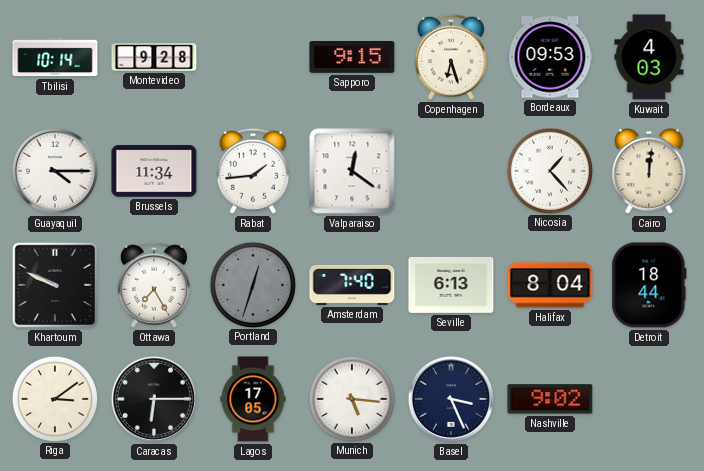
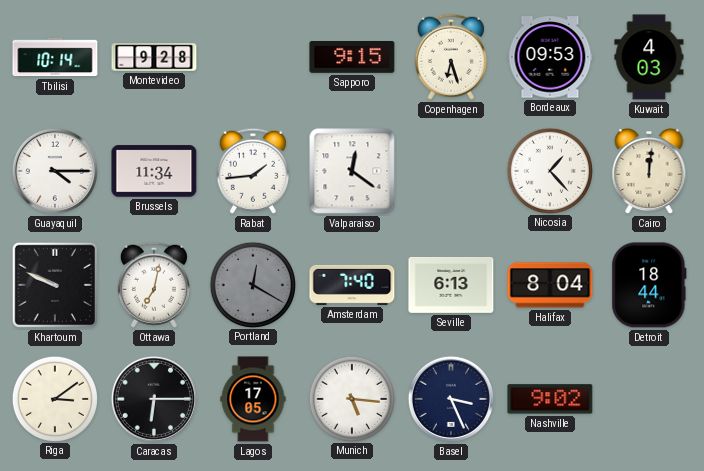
Ottawa: 7:25 -> 7:02 (154, 285)
Portland: 12:33 -> 12:20 (252, 284)
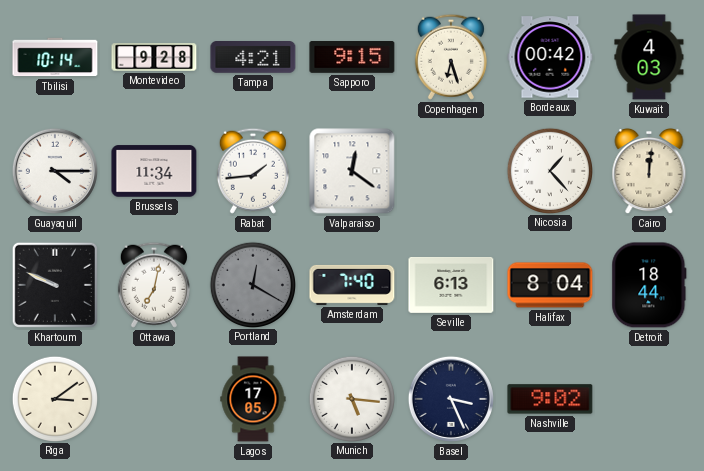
Tampa: none -> 4:21 (253, 57)
Bordeaux: 09:53 -> 00:42 (550, 57)
Caracas: 6:15 -> none (154, 399)
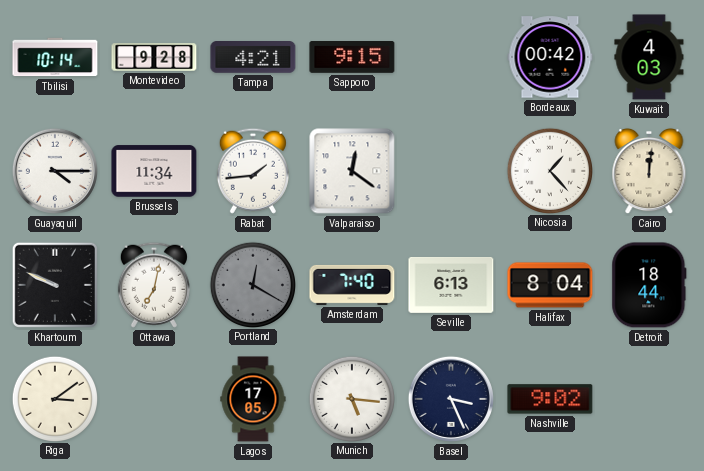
Copenhagen: 6:27 -> none (451, 57)
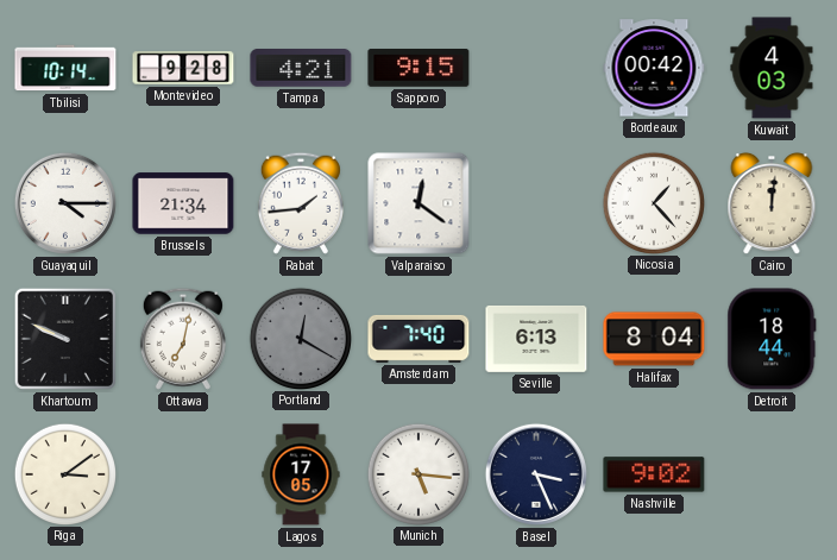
Brussels: 11:34 -> 21:34 (183, 203)
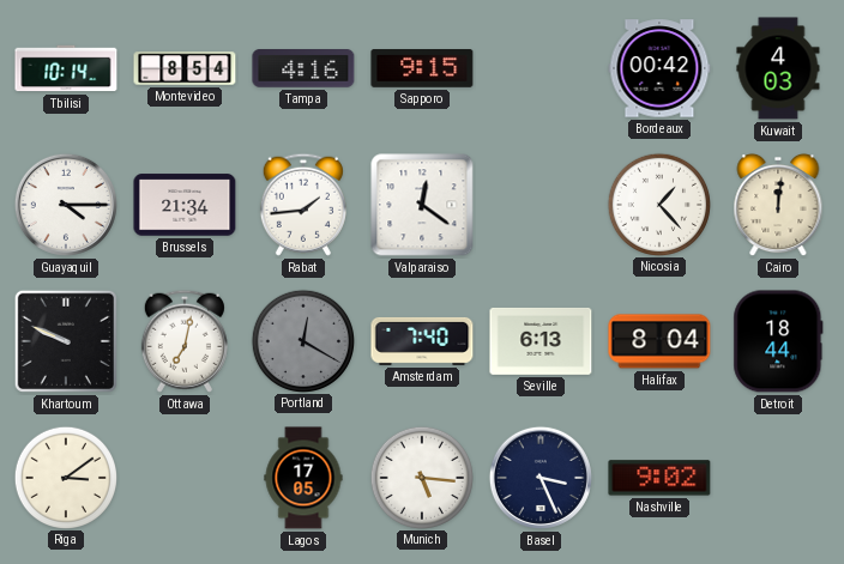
Montevideo: 9:28 -> 8:54 (185, 68)
Tampa: 4:21 -> 4:16 (303, 68)
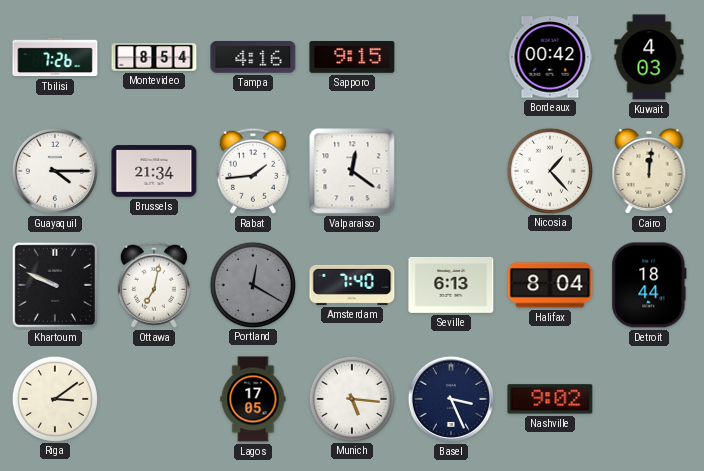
Tbilisi: 10:14 -> 7:26 (55, 57)
